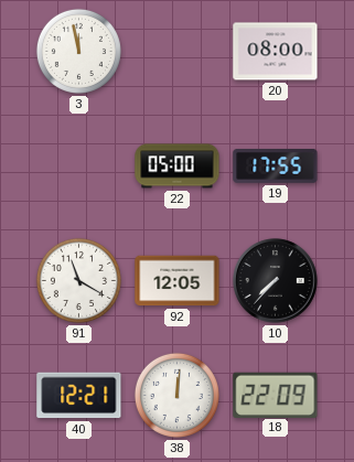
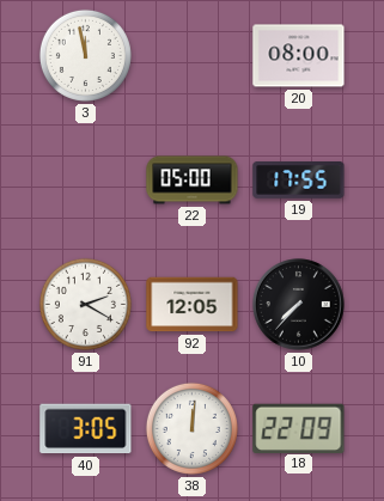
91: 11:20 -> 2:20 (85, 304)
40: 12:21 -> 3:05 (86, 429)
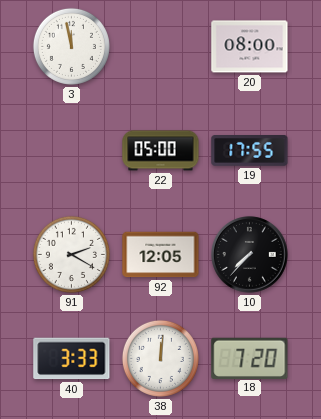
40: 3:05 -> 3:33 (72, 359)
18: 22:09 -> 7:20 (250, 358)
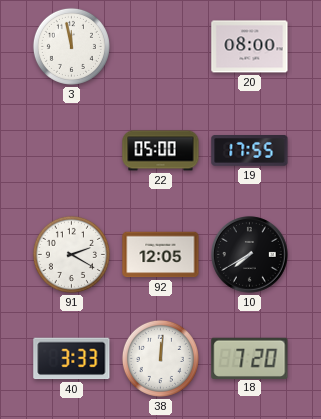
10: 7:37 -> 7:40 (250, 255)
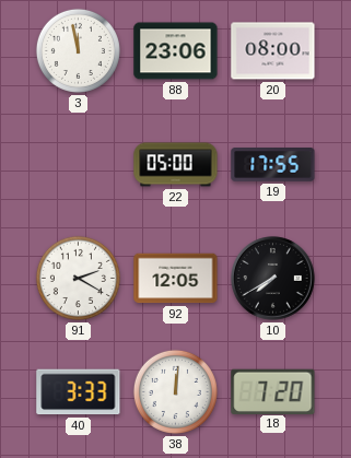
88: none -> 23:06 (176, 51)
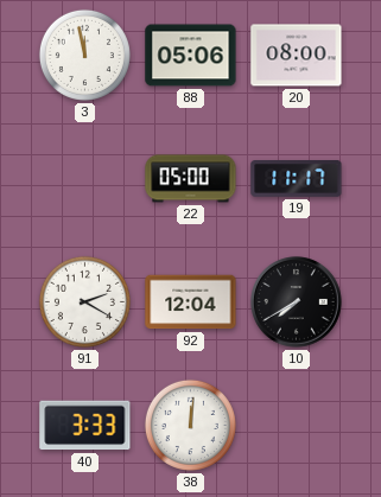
88: 23:06 -> 05:06 (191, 56)
19: 17:55 -> 11:17 (297, 179)
92: 12:05 -> 12:04 (191, 302)
18: 7:20 -> none (273, 391)
